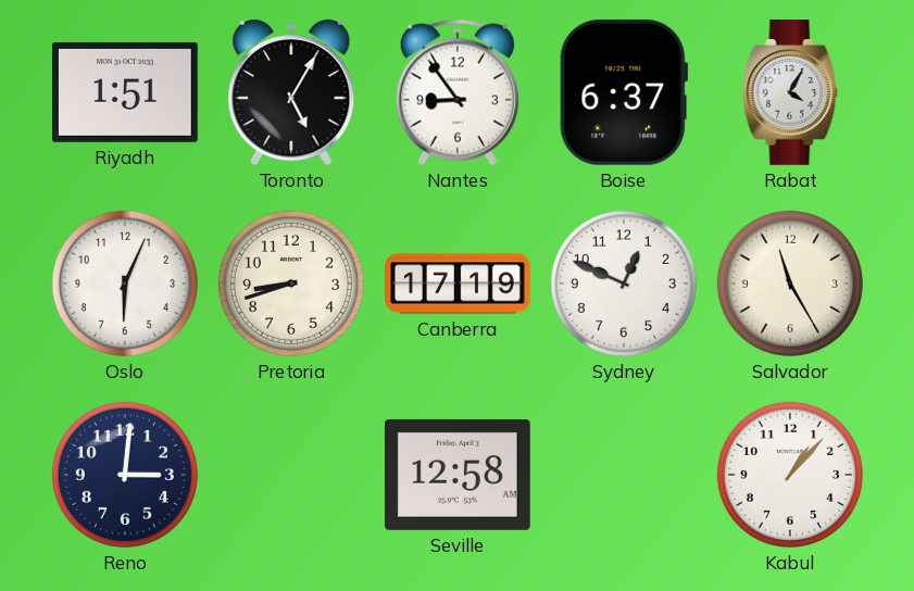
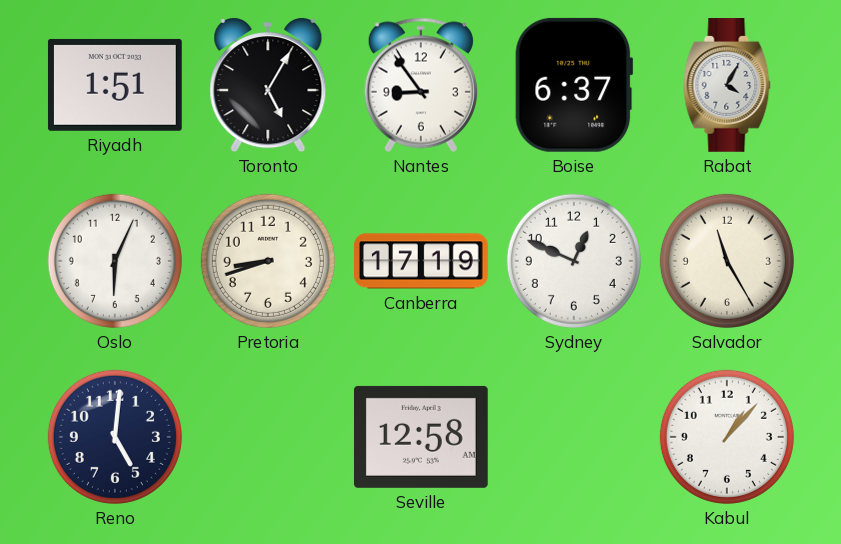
Reno: 3:01 -> 5:01 (115, 437)
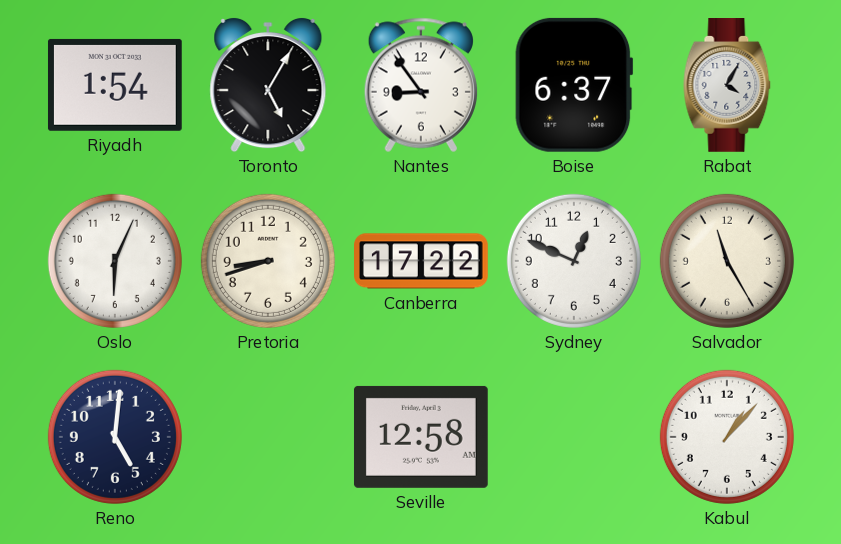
Riyadh: 1:51 -> 1:54 (115, 85)
Canberra: 17:19 -> 17:22 (422, 261)
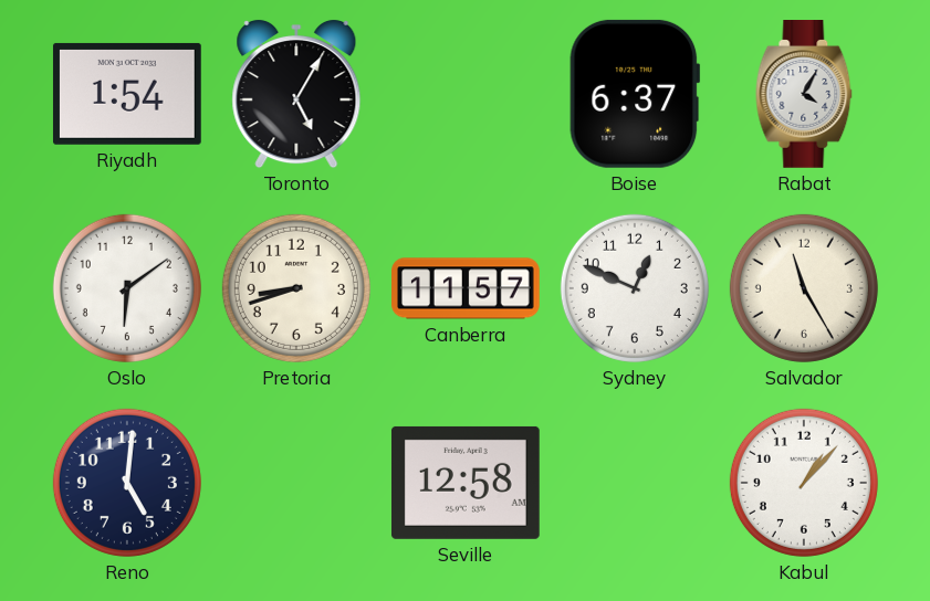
Nantes: 8:54 -> none (421, 85)
Oslo: 6:04 -> 6:09 (127, 288)
Canberra: 17:22 -> 11:57 (467, 288)
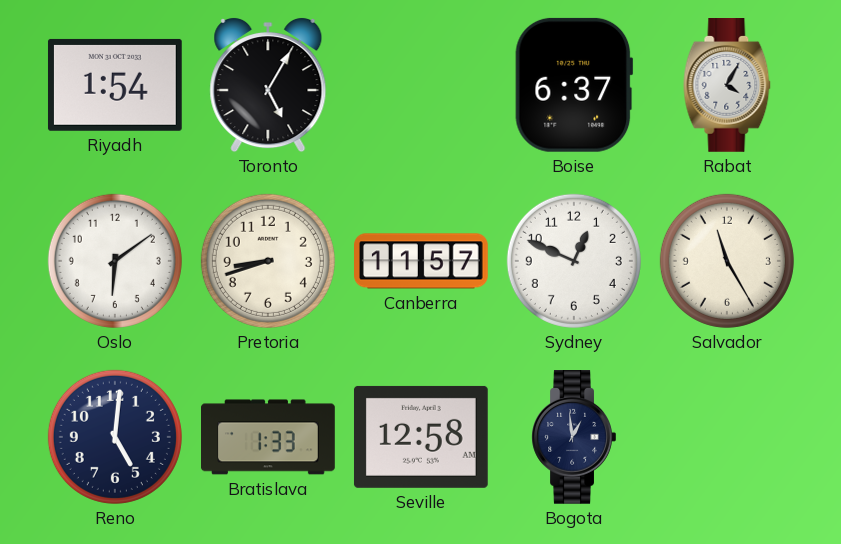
Bratislava: none -> 1:33 (269, 437)
Bogota: none -> 12:59 (574, 438)
Kabul: 1:07 -> none (804, 483)
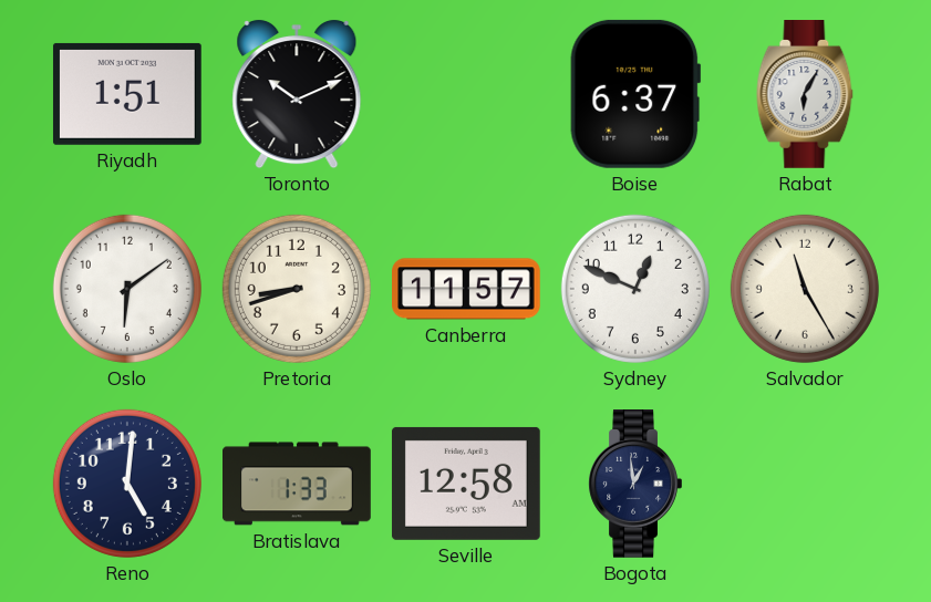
Riyadh: 1:54 -> 1:51 (127, 94)
Toronto: 5:05 -> 10:11 (297, 94)
Rabat: 4:05 -> 6:05 (805, 95)
